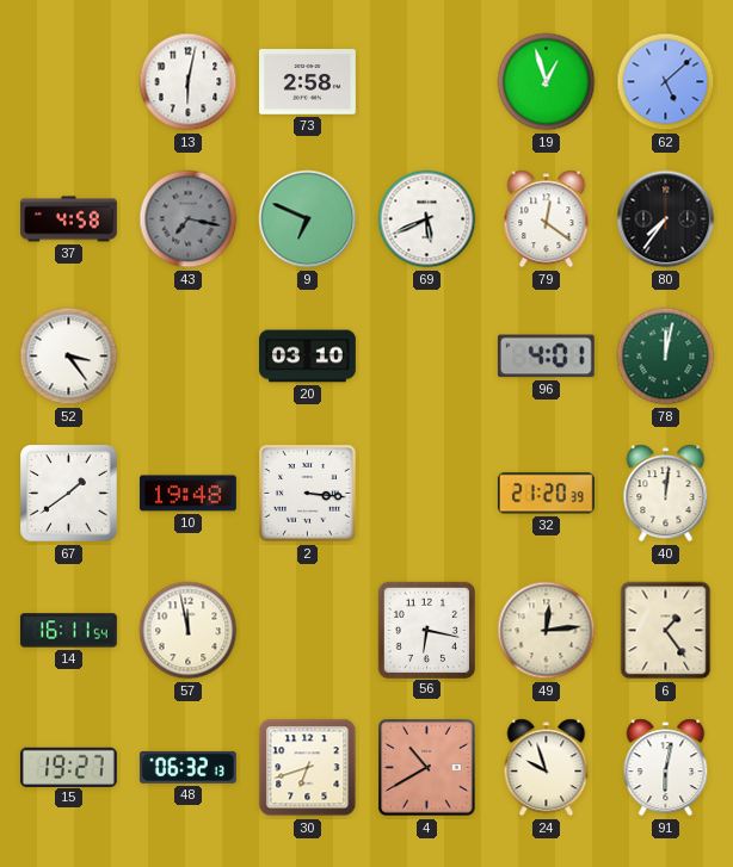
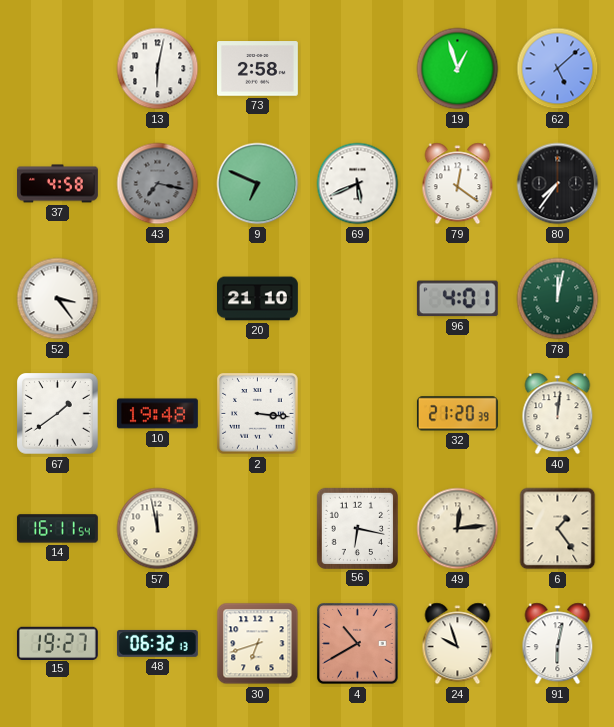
20: 03:10 -> 21:10 (258, 299)
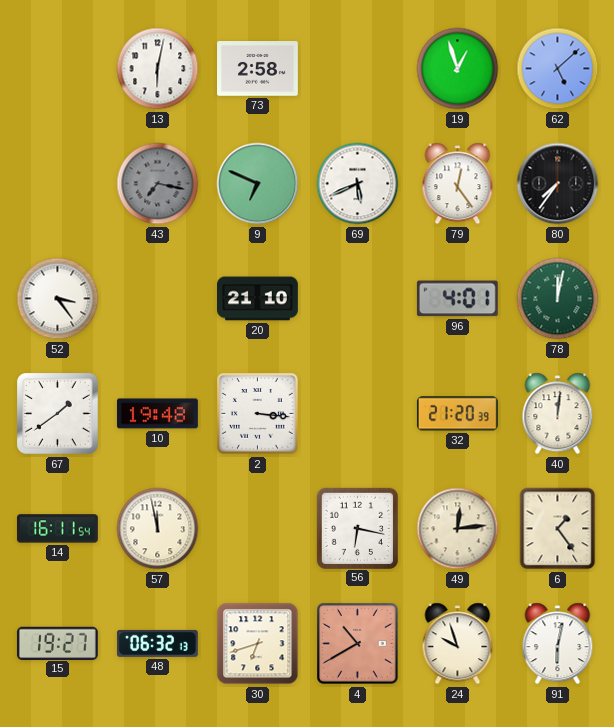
37: 4:58 -> none (58, 184)
79: 12:21 -> 12:24 (458, 184)
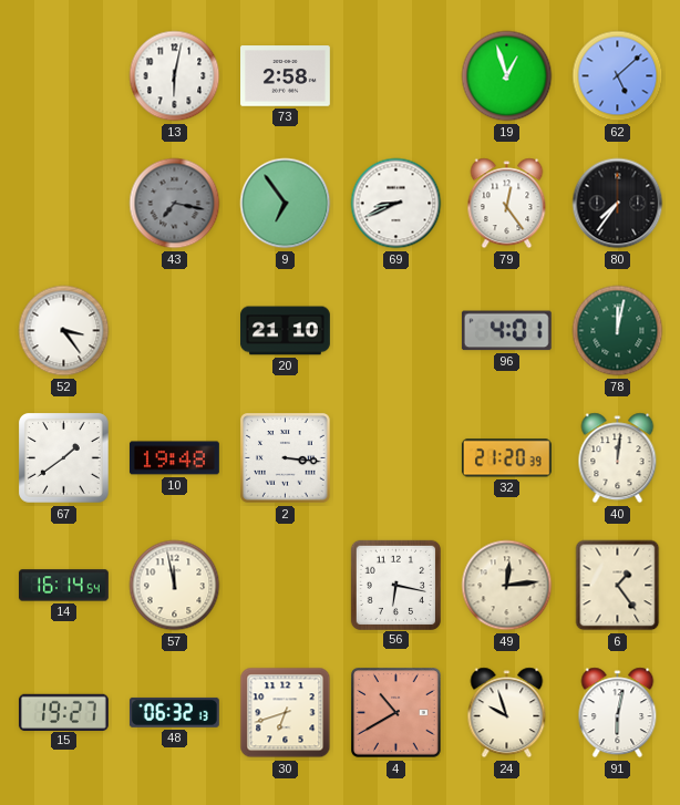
9: 6:49 -> 6:54 (286, 204)
69: 5:41 -> 8:41 (396, 204)
14: 16:11 -> 16:14 (64, 586)
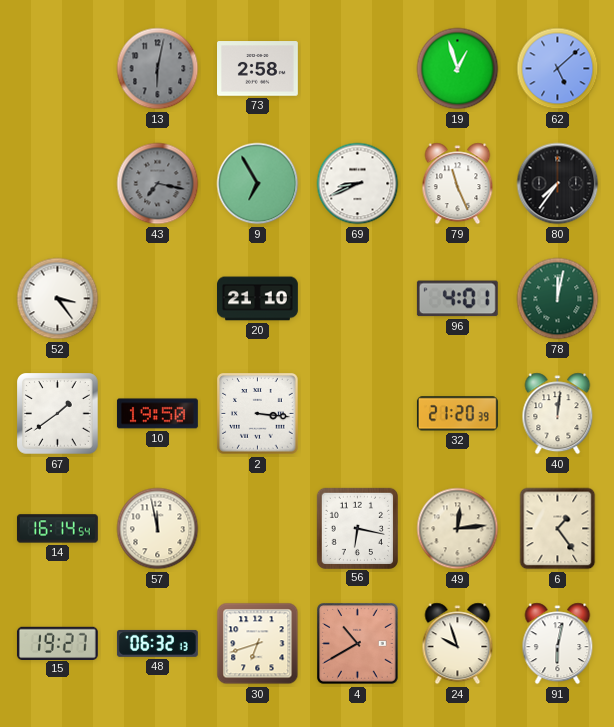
13 dial: white -> grey (158, 69)
9: 6:54 -> 6:55 (258, 184)
79: 12:24 -> 11:26 (458, 184)
10: 19:48 -> 19:50 (158, 414)
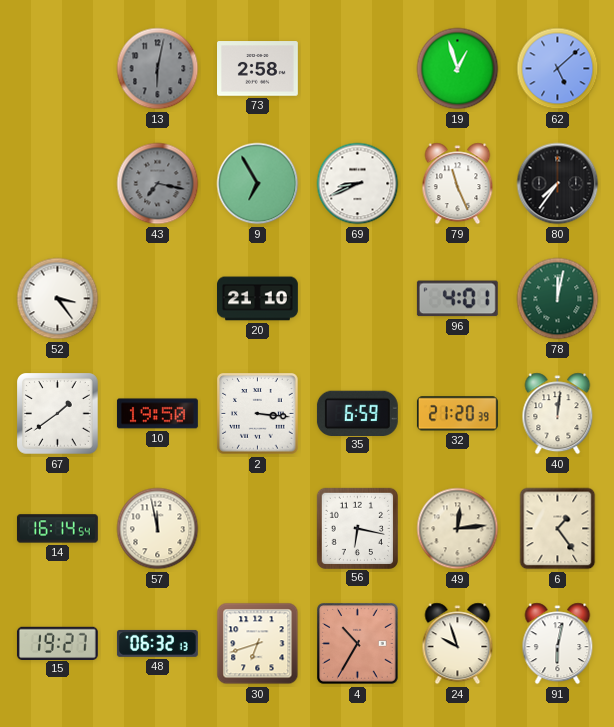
35: none -> 6:59 (357, 413)
4: 10:40 -> 10:35 (358, 644)
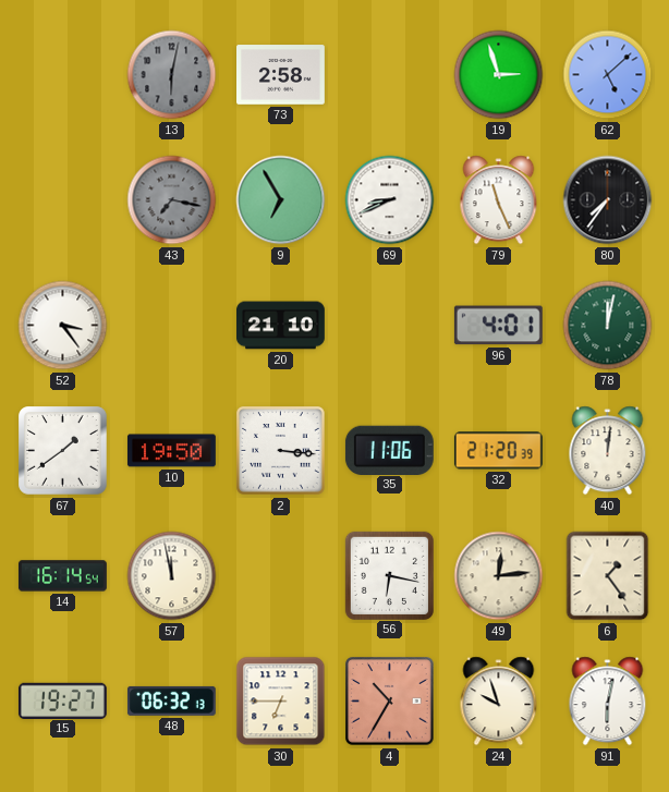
19: 12:57 -> 2:57 (499, 75)
35: 6:59 -> 11:06 (389, 450)
30: 6:42 -> 6:45 (281, 702)
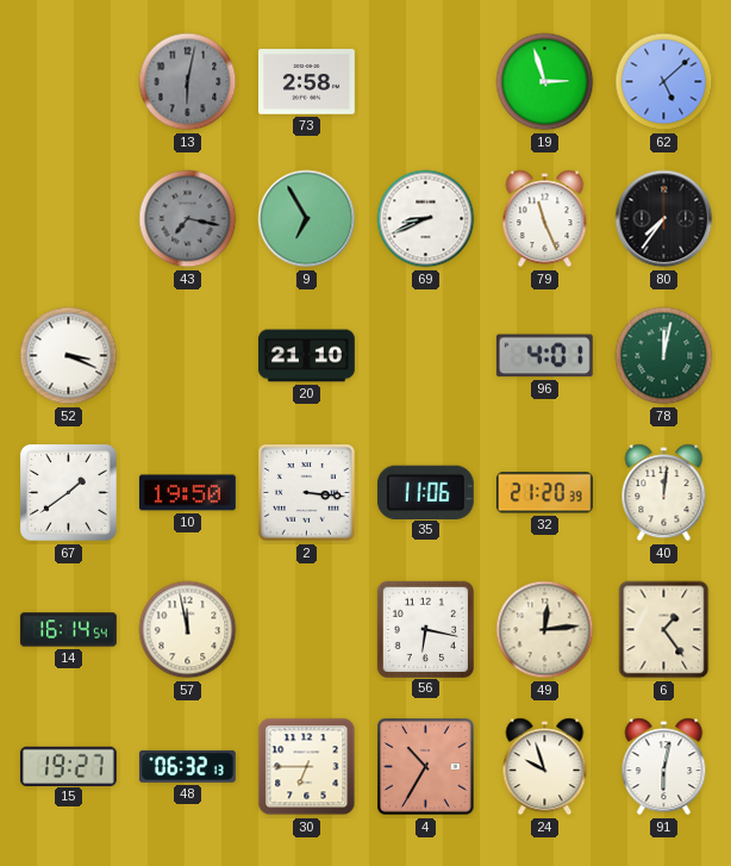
52: 3:24 -> 3:19 (69, 356)
